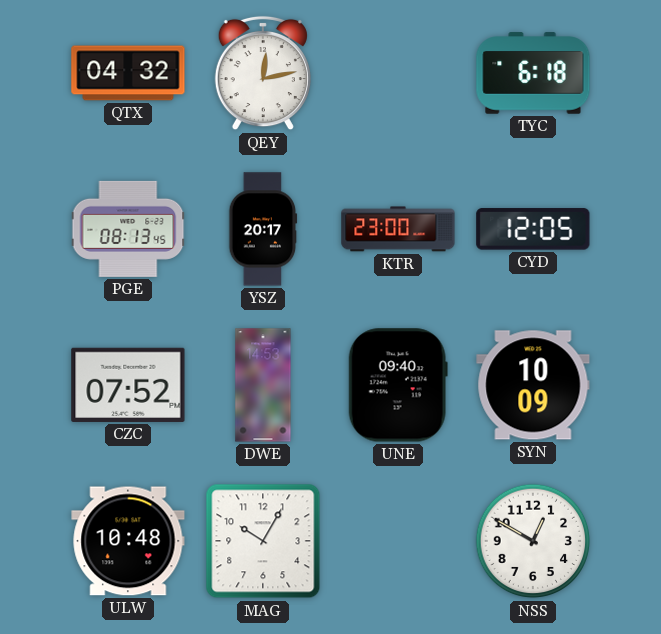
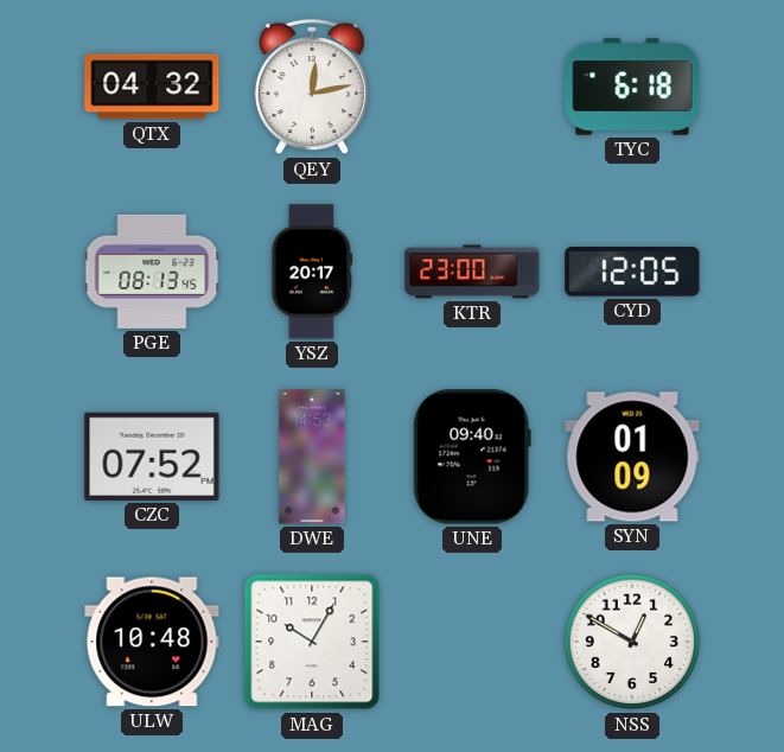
SYN: 10:09 -> 01:09 (632, 457)
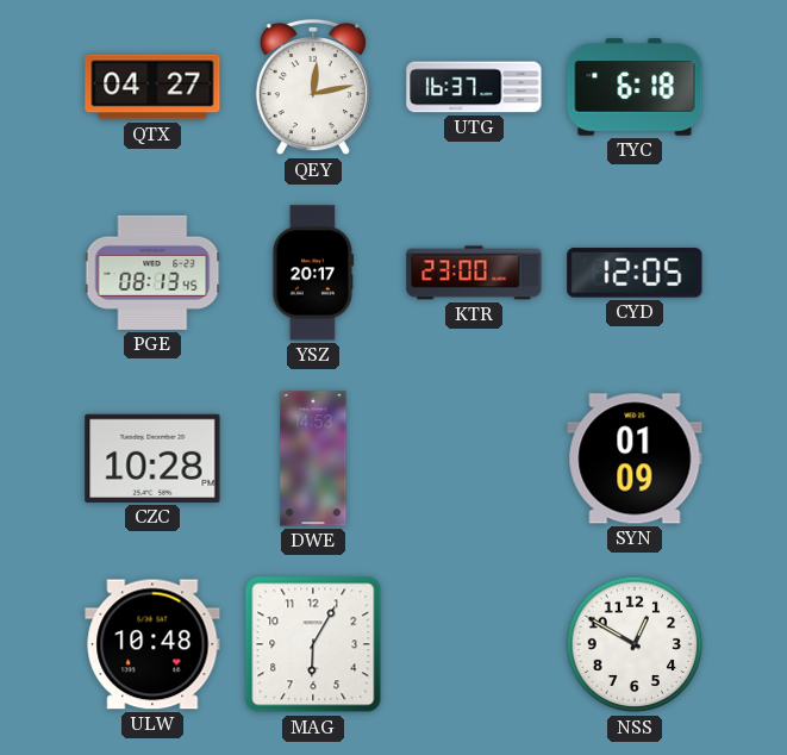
QTX: 04:32 -> 04:27 (152, 87)
UTG: none -> 16:37 (474, 87)
CZC: 07:52 -> 10:28 (152, 458)
UNE: 09:40 -> none (472, 457)
MAG: 10:05 -> 6:05 (313, 644)
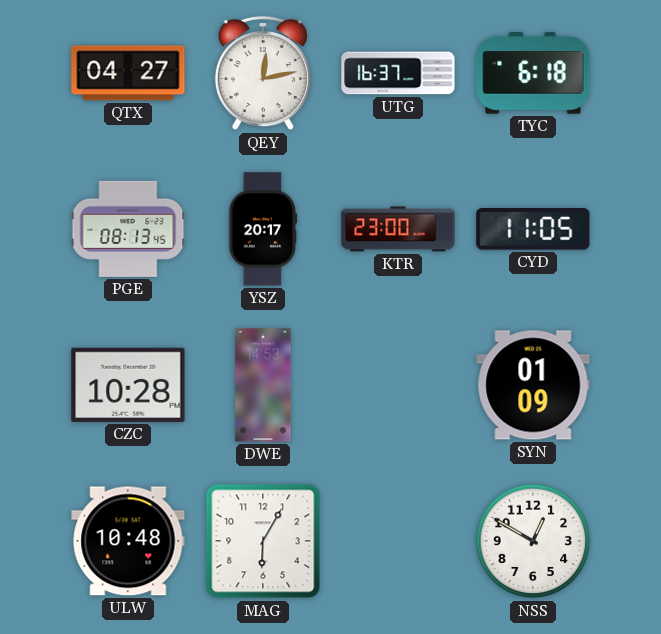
CYD: 12:05 -> 11:05 (533, 229)
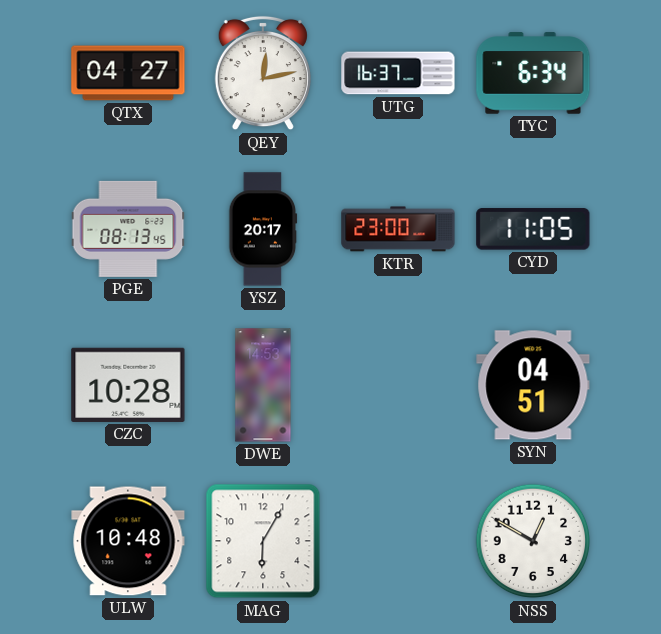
TYC: 6:18 -> 6:34 (533, 73)
SYN: 01:09 -> 04:51 (533, 385)
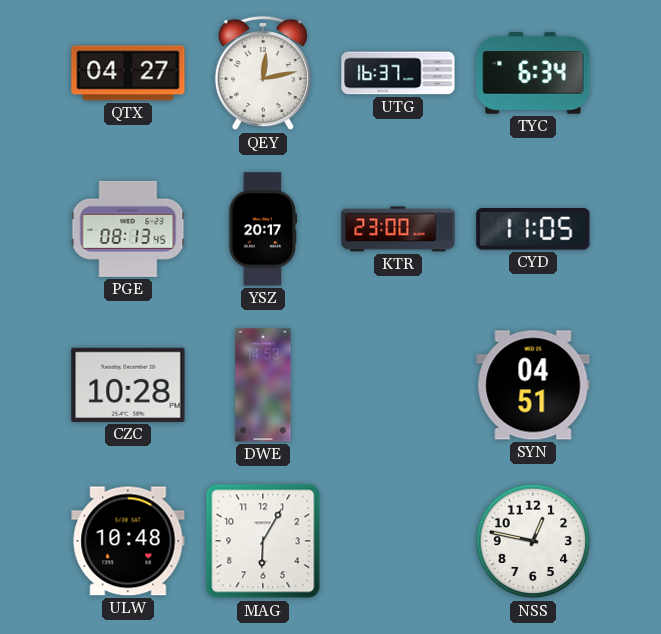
NSS: 12:50 -> 12:47 (533, 541)
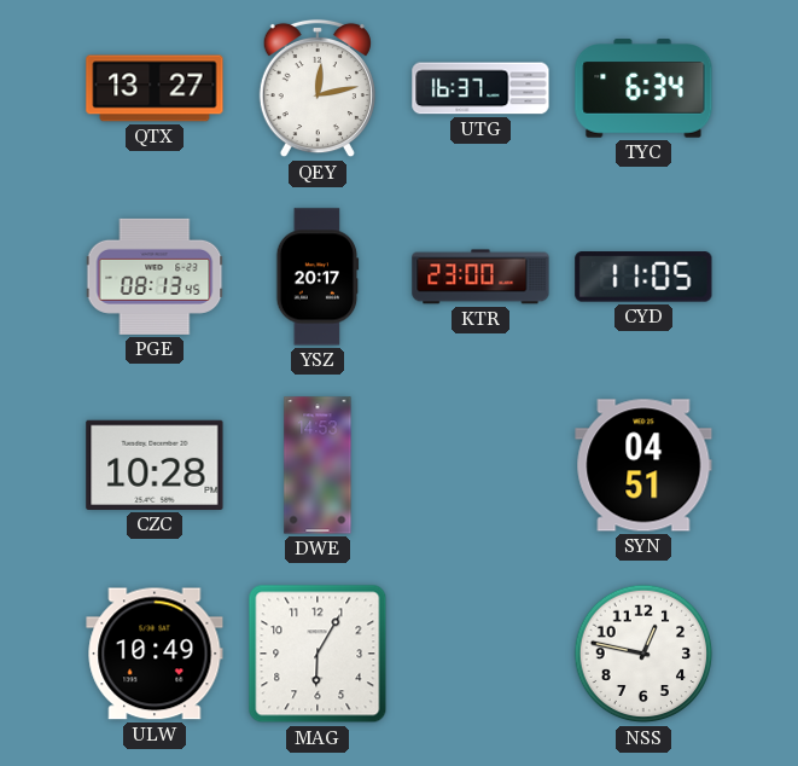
QTX: 04:27 -> 13:27 (155, 88)
ULW: 10:48 -> 10:49 (155, 654)
